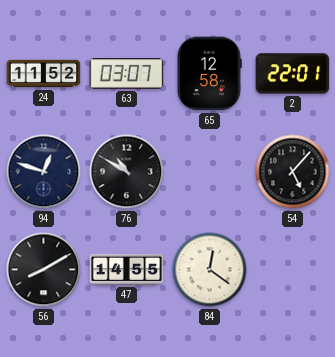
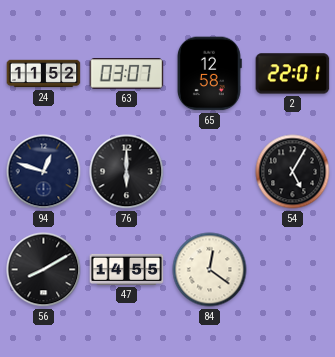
76: 10:50 -> 6:00 (127, 172)
54: 5:07 -> 5:05 (293, 172)
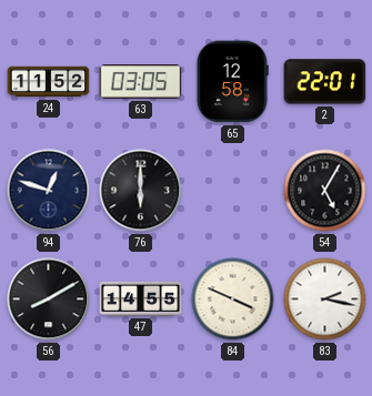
63: 03:07 -> 03:05 (141, 82)
84: 12:21 -> 3:49 (233, 299)
83: none -> 2:17 (325, 299)
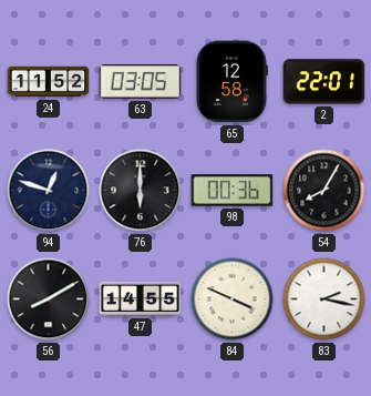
98: none -> 00:36 (233, 191)
54: 5:05 -> 8:05 (324, 191)
